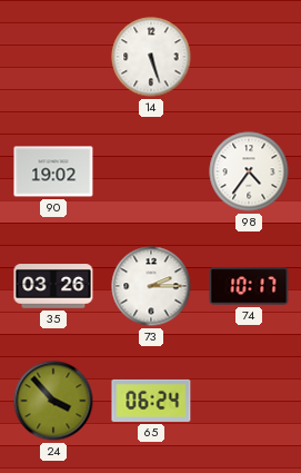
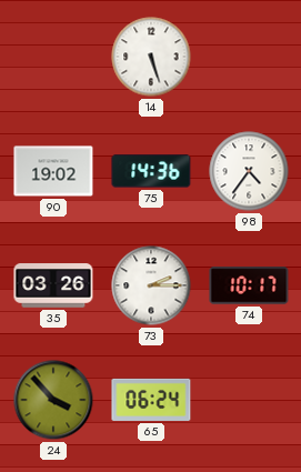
75: none -> 14:36 (151, 171)
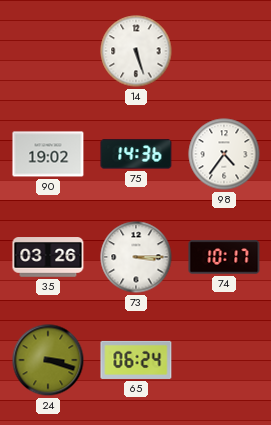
73: 2:15 -> 3:15 (136, 257)
24: 3:53 -> 3:18 (48, 360)
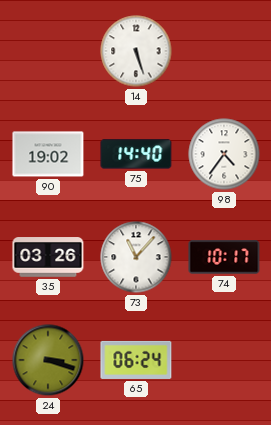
75: 14:36 -> 14:40 (136, 154)
73: 3:15 -> 11:07 (136, 257)
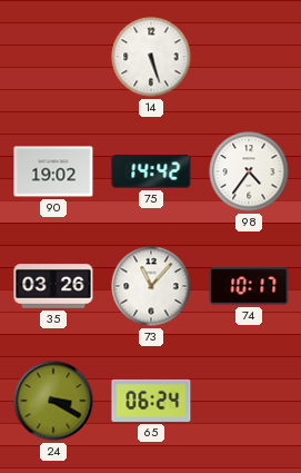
75: 14:40 -> 14:42 (151, 171)
24: 3:18 -> 3:20 (53, 401)
